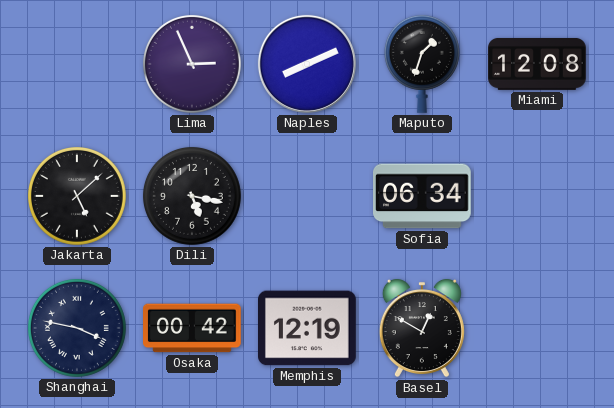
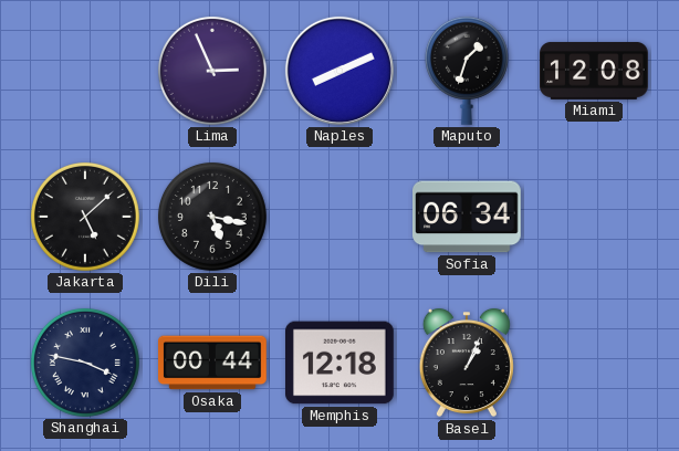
Osaka: 00:42 -> 00:44 (213, 363)
Memphis: 12:19 -> 12:18 (341, 363)
Basel: 12:50 -> 1:04 (467, 363)
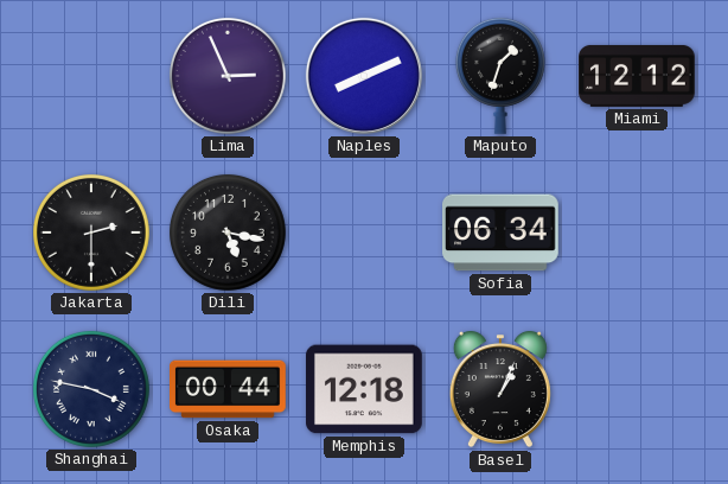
Miami: 12:08 -> 12:12 (637, 76)
Jakarta: 5:08 -> 2:30 (91, 233)
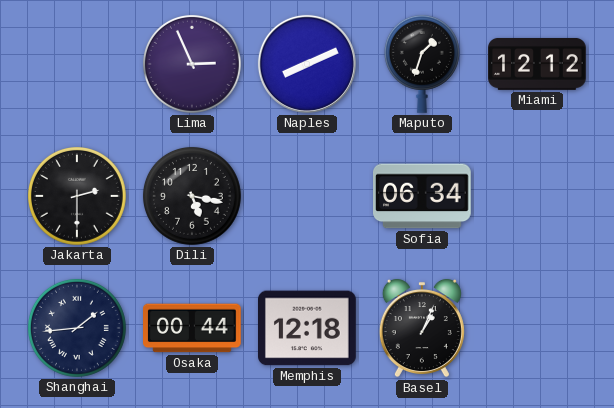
Shanghai: 3:47 -> 1:44 (77, 328)
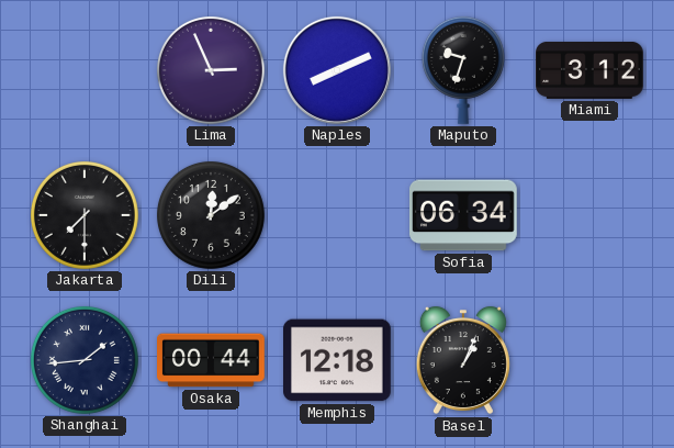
Maputo: 1:33 -> 9:33 (463, 70)
Miami: 12:12 -> 3:12 (589, 70)
Jakarta: 2:30 -> 7:30 (85, 215)
Dili: 5:17 -> 12:09 (211, 215)
